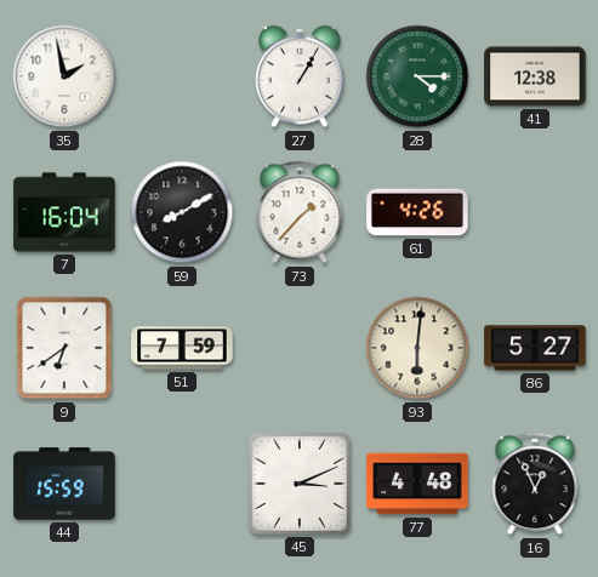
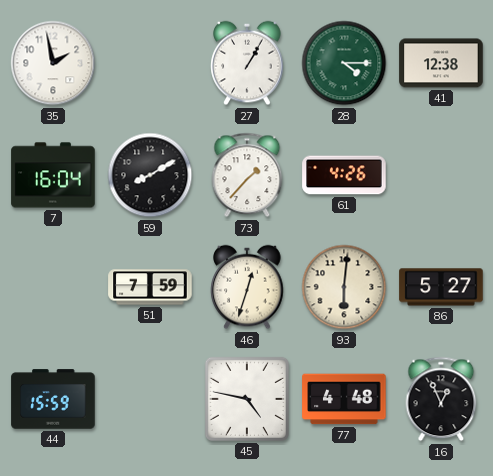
9: 6:39 -> none (64, 348)
46: none -> 12:33 (247, 287)
45: 3:11 -> 4:47 (247, 399)
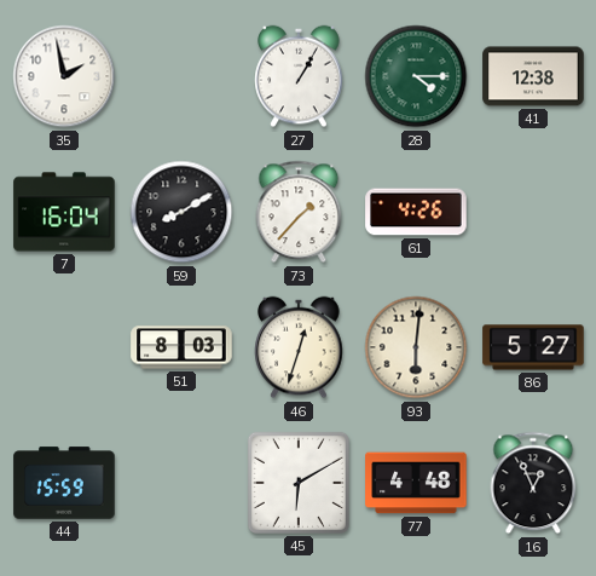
51: 7:59 -> 8:03 (181, 347)
45: 4:47 -> 6:10 (299, 483)
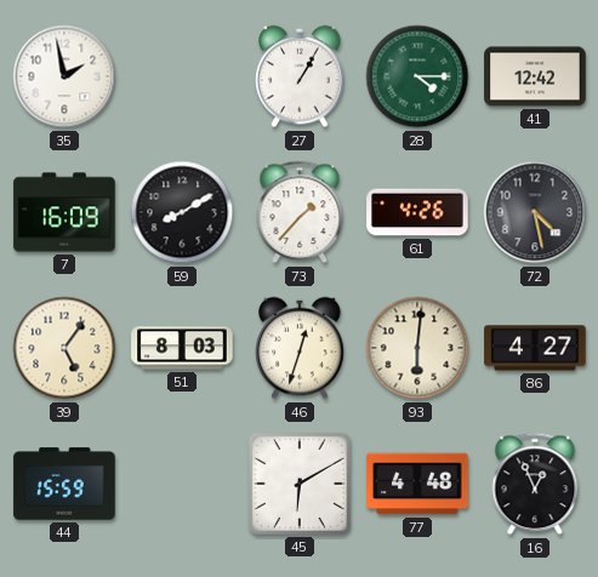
41: 12:38 -> 12:42 (535, 76)
7: 16:04 -> 16:09 (64, 212)
72: none -> 4:28 (535, 212)
39: none -> 5:06 (64, 348)
86: 5:27 -> 4:27 (535, 348)
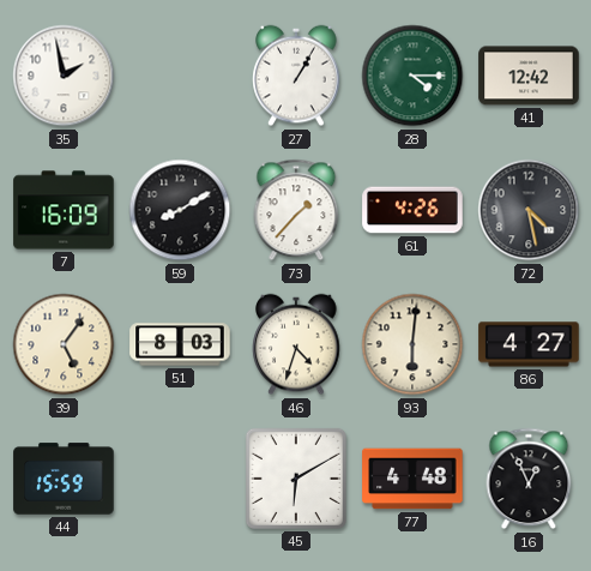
46: 12:33 -> 4:33 (296, 344)
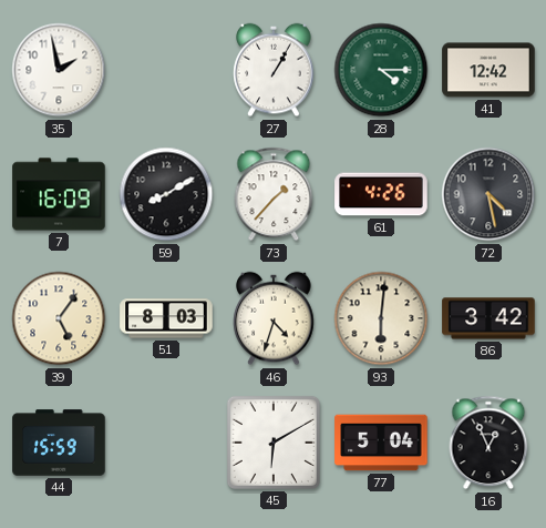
86: 4:27 -> 3:42 (488, 318)
77: 4:48 -> 5:04 (381, 443)
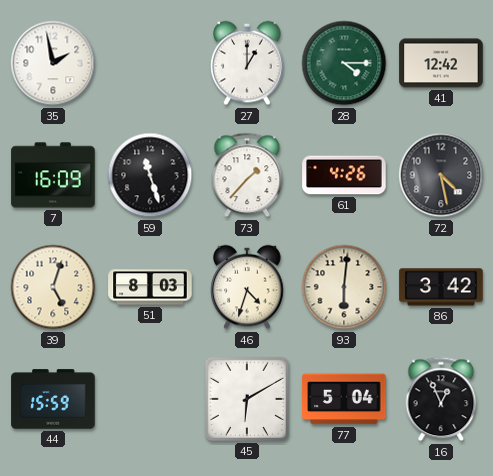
27: 1:05 -> 1:00 (247, 63)
59: 8:10 -> 11:27 (150, 175)
39: 5:06 -> 5:03 (53, 287)
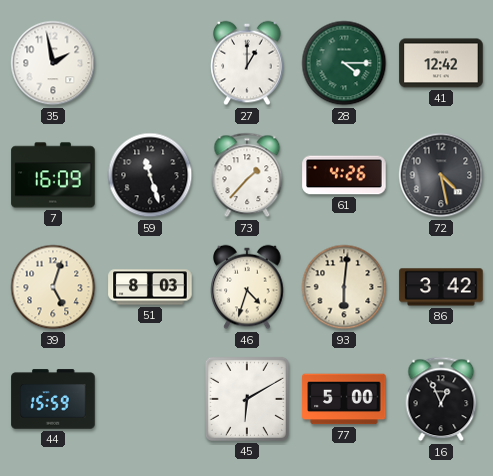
77: 5:04 -> 5:00 (344, 399)
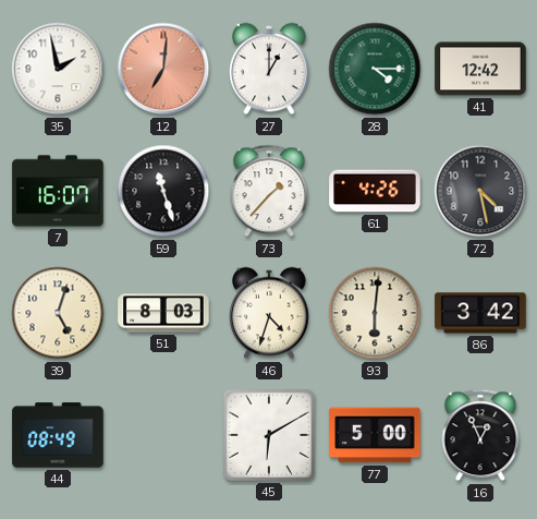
12: none -> 7:01 (163, 69)
7: 16:09 -> 16:07 (58, 191)
44: 15:59 -> 08:49 (58, 435)
